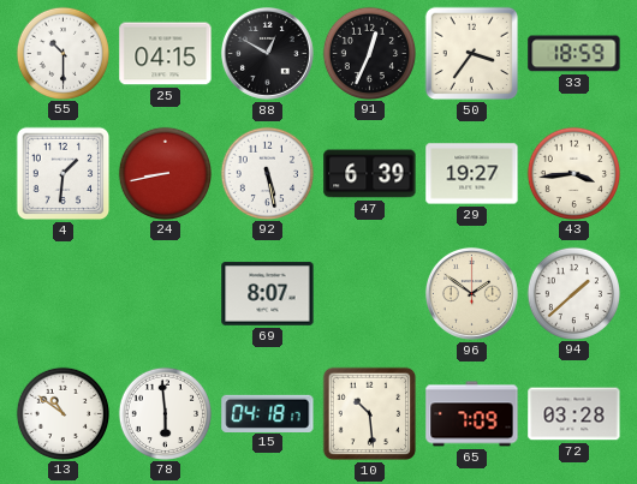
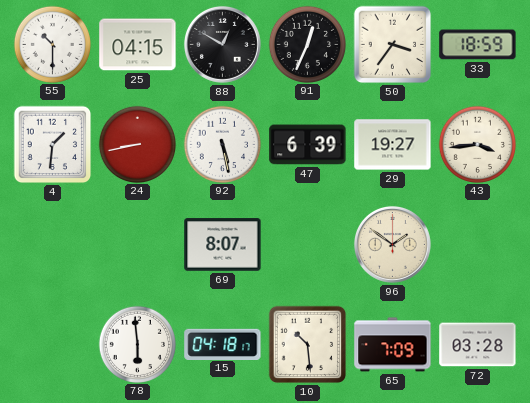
94: 1:38 -> none (573, 293)
13: 10:51 -> none (62, 413)
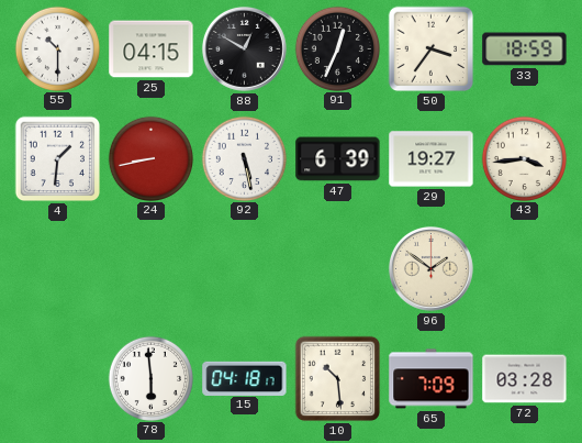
69: 8:07 -> none (223, 245)
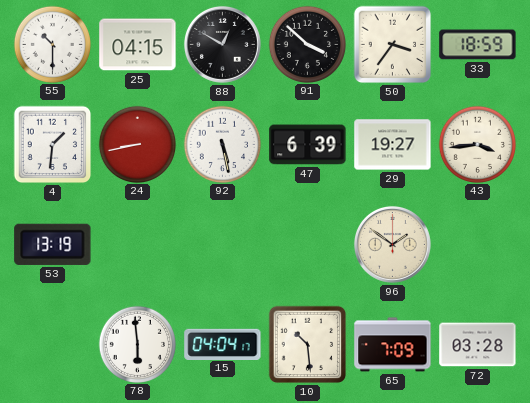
91: 12:34 -> 3:52 (307, 44)
53: none -> 13:19 (53, 244)
15: 04:18 -> 04:04 (223, 344)
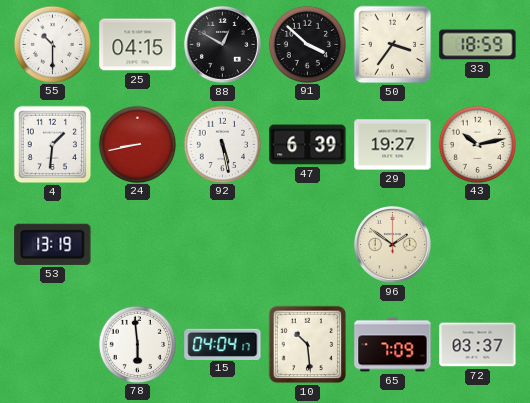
43: 3:44 -> 10:13 (477, 144)
72: 03:28 -> 03:37 (478, 345)
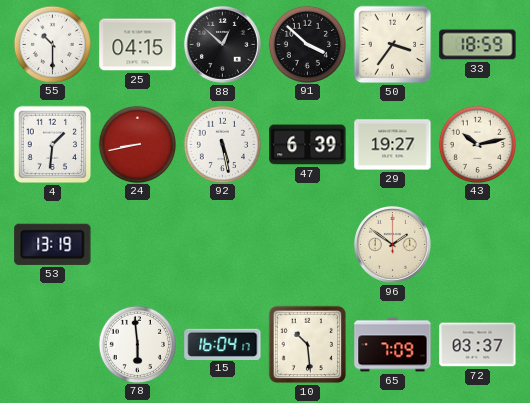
88: 12:50 -> 12:52 (222, 44)
15: 04:04 -> 16:04 (223, 344)
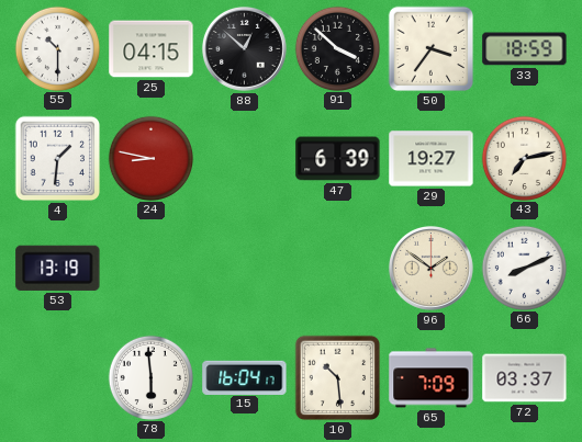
24: 8:43 -> 8:47 (150, 158)
92: 5:28 -> none (222, 144)
43: 10:13 -> 7:13 (524, 158)
66: none -> 8:11 (524, 268)
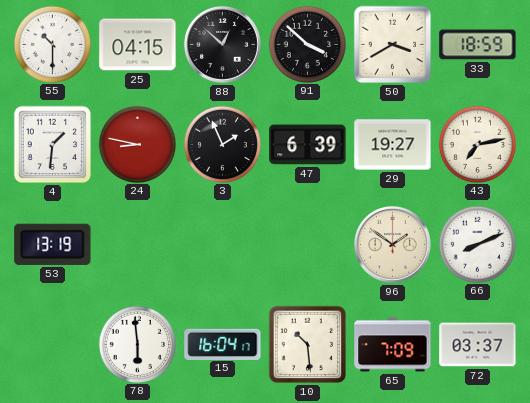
50: 3:36 -> 3:40 (393, 45)
3: none -> 1:56 (222, 144)
